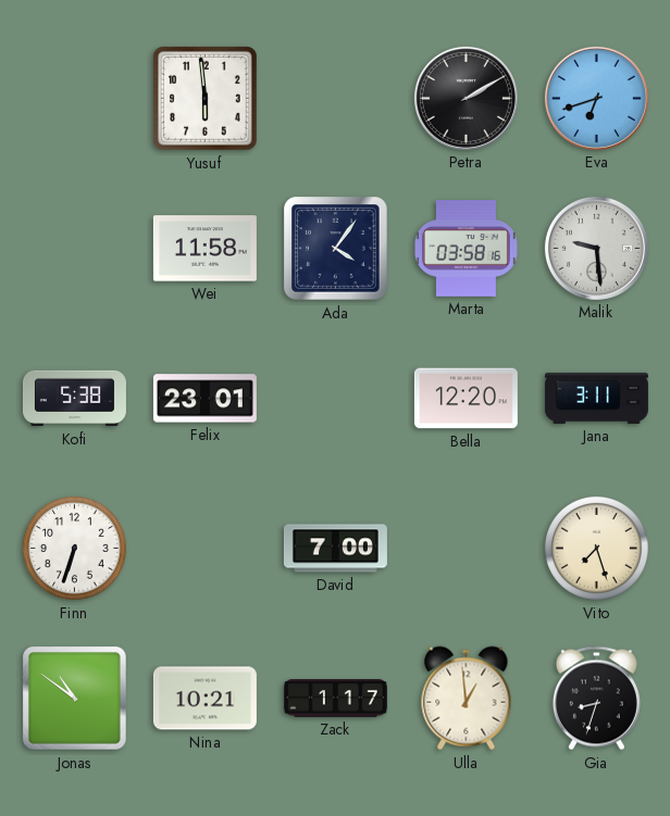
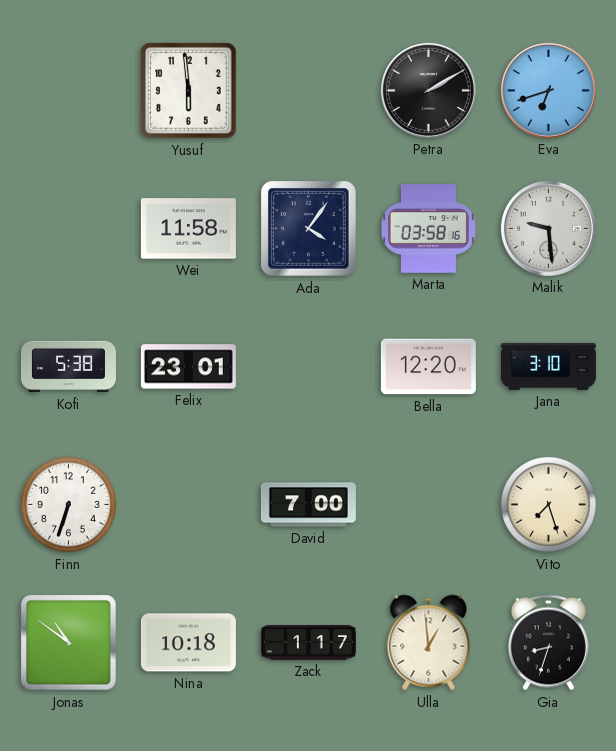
Jana: 3:11 -> 3:10 (548, 366)
Nina: 10:21 -> 10:18 (188, 643)
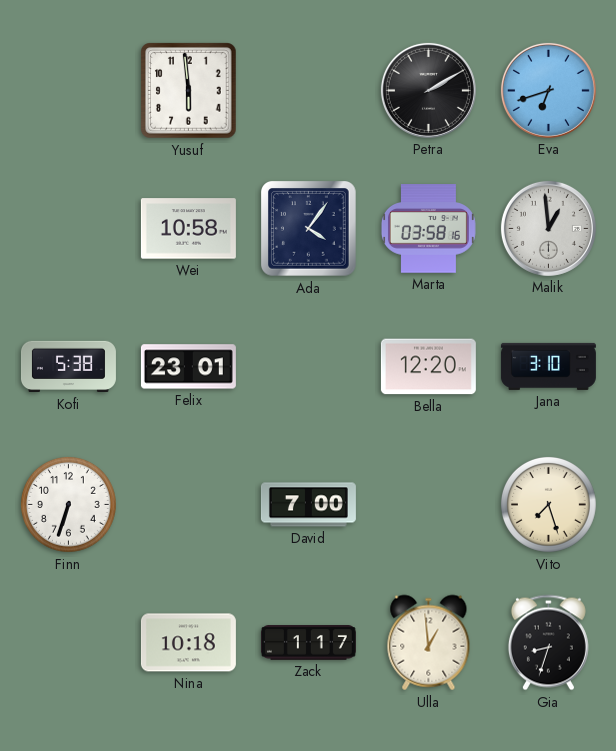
Wei: 11:58 -> 10:58 (188, 229)
Malik: 9:29 -> 12:59 (548, 228)
Jonas: 10:51 -> none (69, 643)
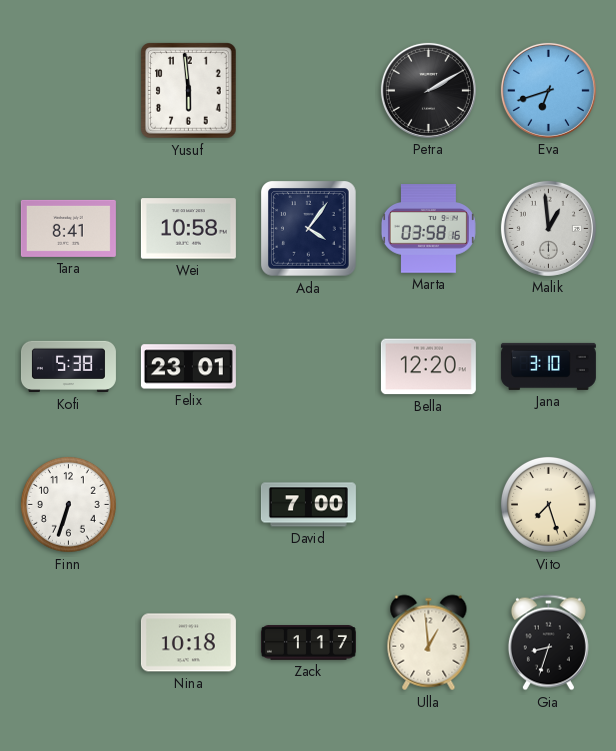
Tara: none -> 8:41 (68, 228)
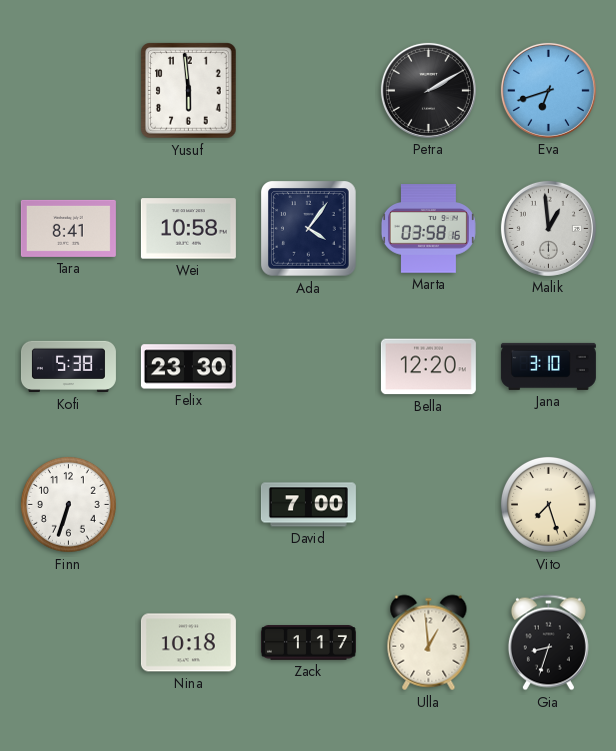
Felix: 23:01 -> 23:30 (188, 367)
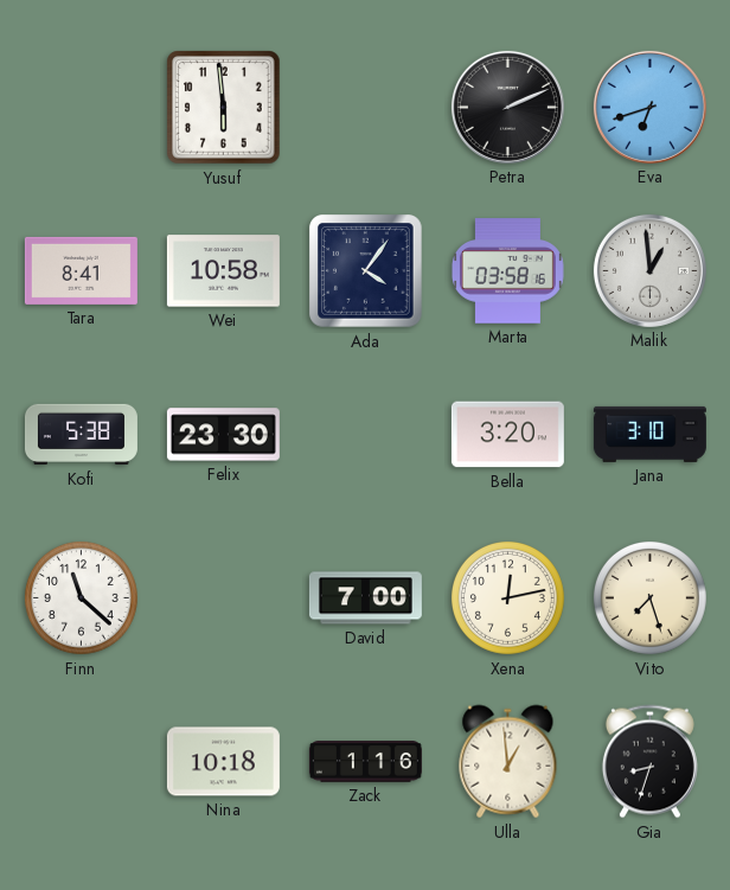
Petra: 2:10 -> 2:11 (507, 107)
Bella: 12:20 -> 3:20 (507, 435)
Finn: 6:33 -> 11:22 (81, 597)
Xena: none -> 12:13 (507, 597)
Zack: 1:17 -> 1:16 (365, 762)
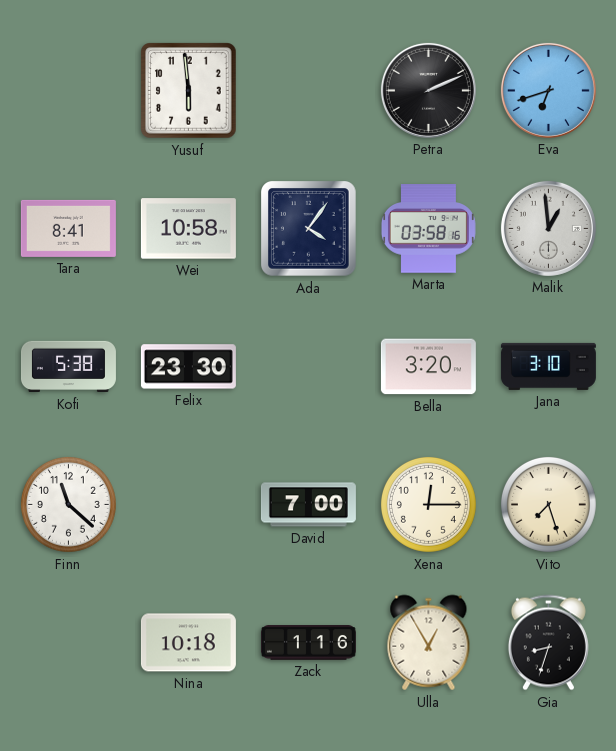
Xena: 12:13 -> 12:15 (428, 504)
Ulla: 12:59 -> 12:55 (429, 643)
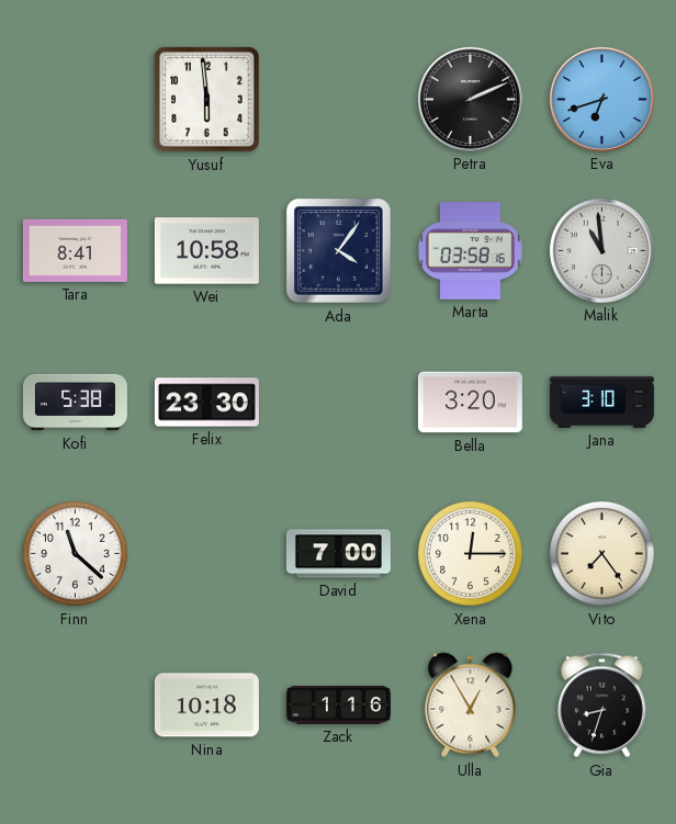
Malik: 12:59 -> 10:59 (601, 250)
Vito: 7:27 -> 7:24 (601, 553)
